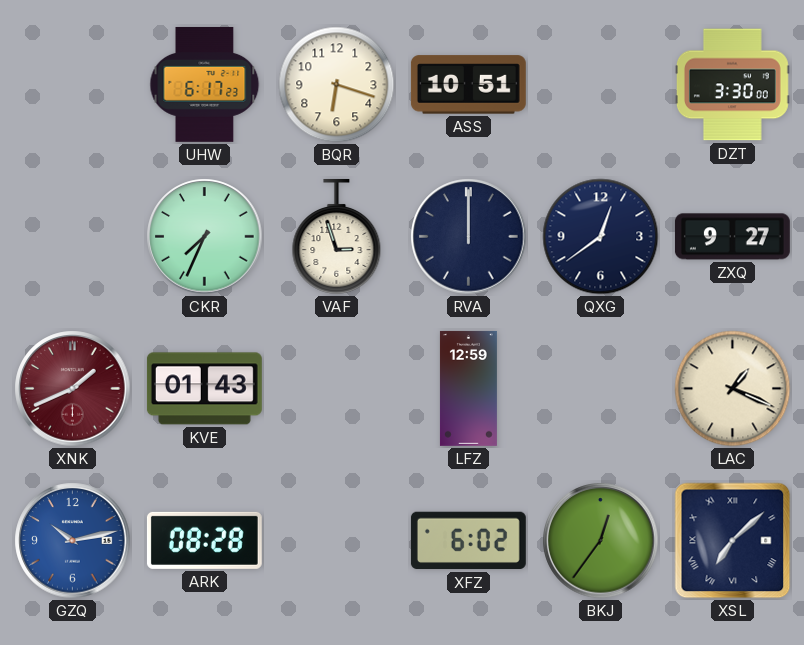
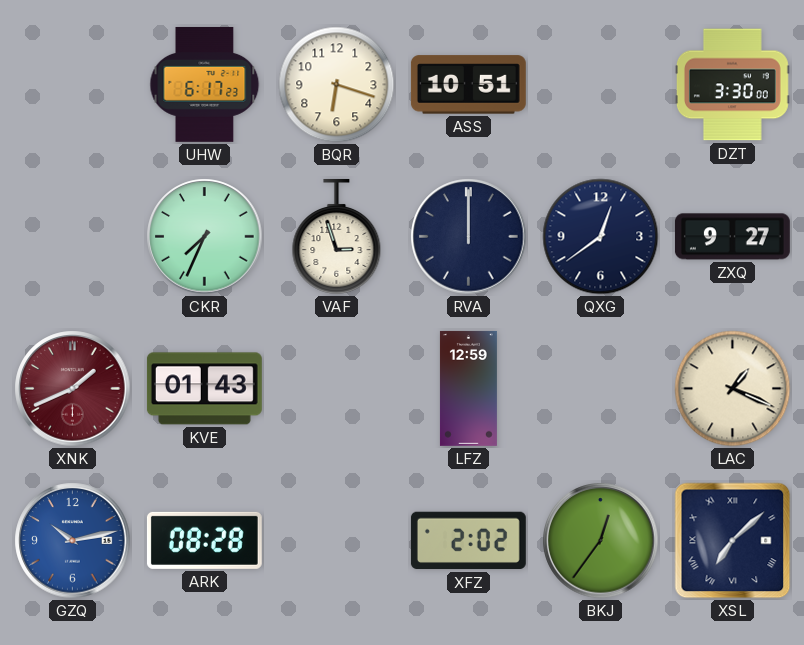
XFZ: 6:02 -> 2:02 (468, 541)
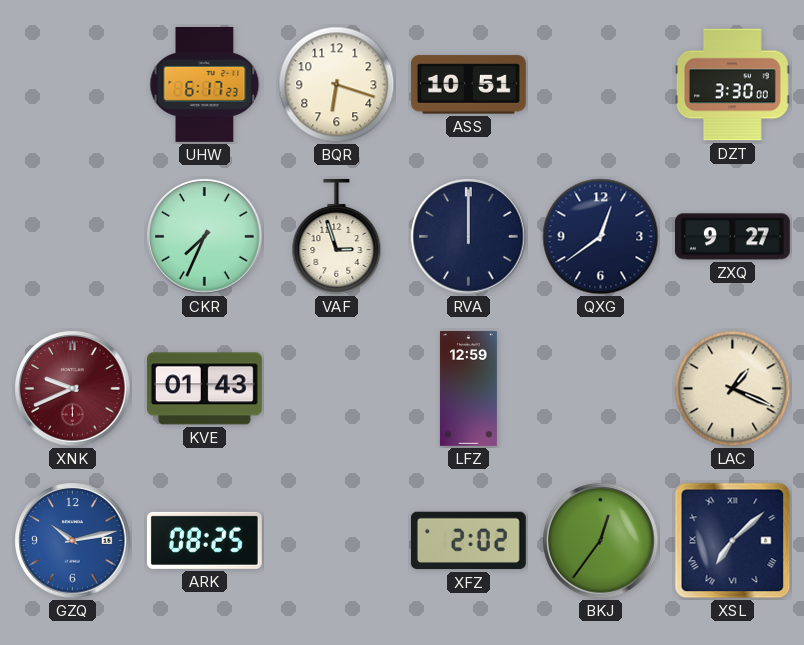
XNK: 1:41 -> 9:41 (73, 389)
ARK: 08:28 -> 08:25 (204, 540)
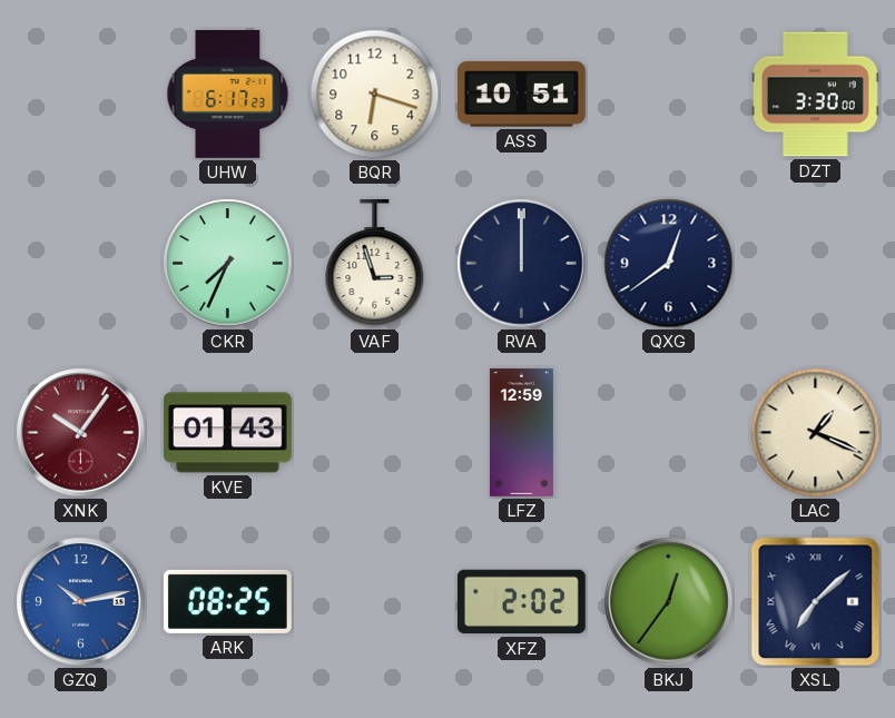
ZXQ: 9:27 -> none (732, 237)
XNK: 9:41 -> 10:06 (81, 433)
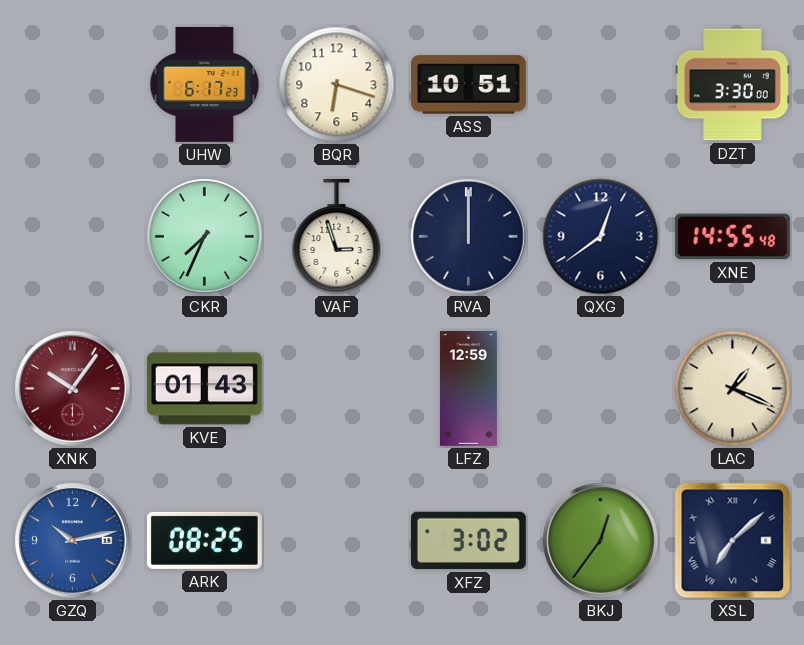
XNE: none -> 14:55 (732, 237)
XFZ: 2:02 -> 3:02 (468, 541)
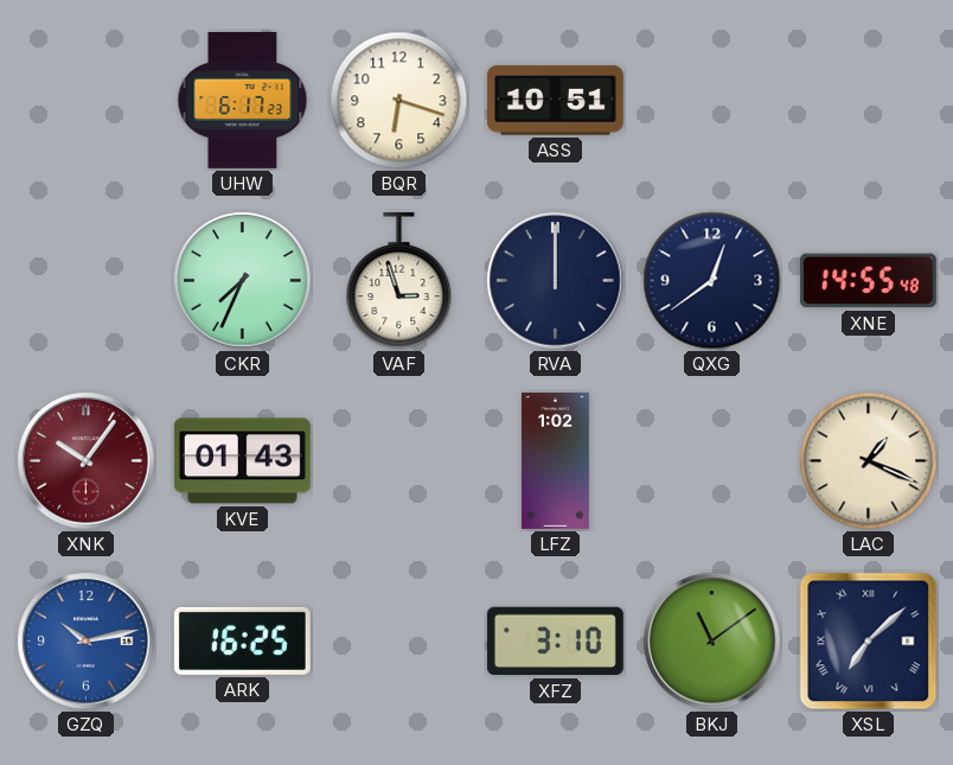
DZT: 3:30 -> none (732, 85)
LFZ: 12:59 -> 1:02 (555, 460)
ARK: 08:25 -> 16:25 (242, 640)
XFZ: 3:02 -> 3:10 (555, 642)
BKJ: 12:36 -> 11:09 (712, 642)
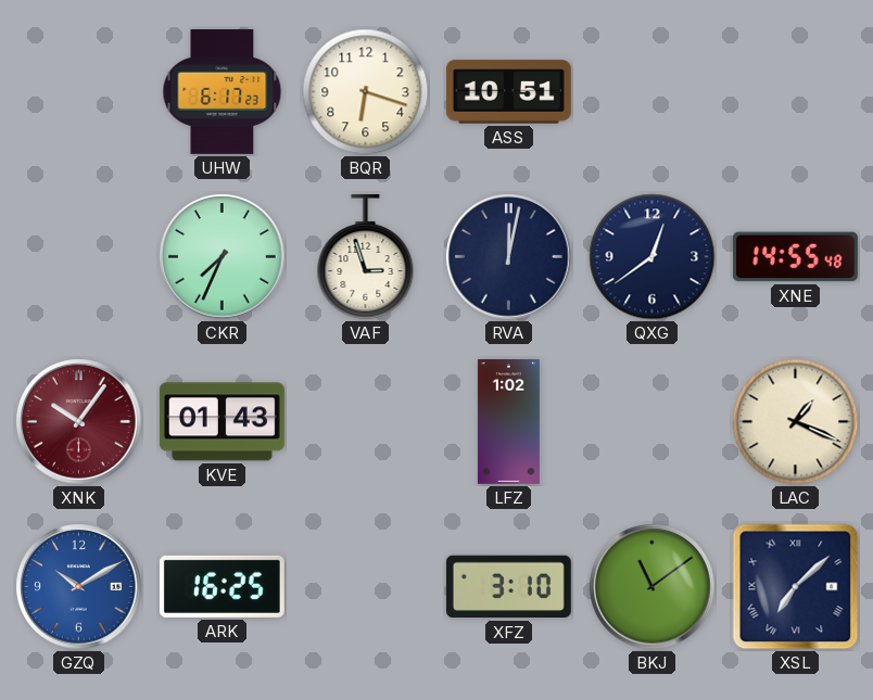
RVA: 12:00 -> 12:02 (509, 257)
GZQ: 10:13 -> 10:10 (79, 587)
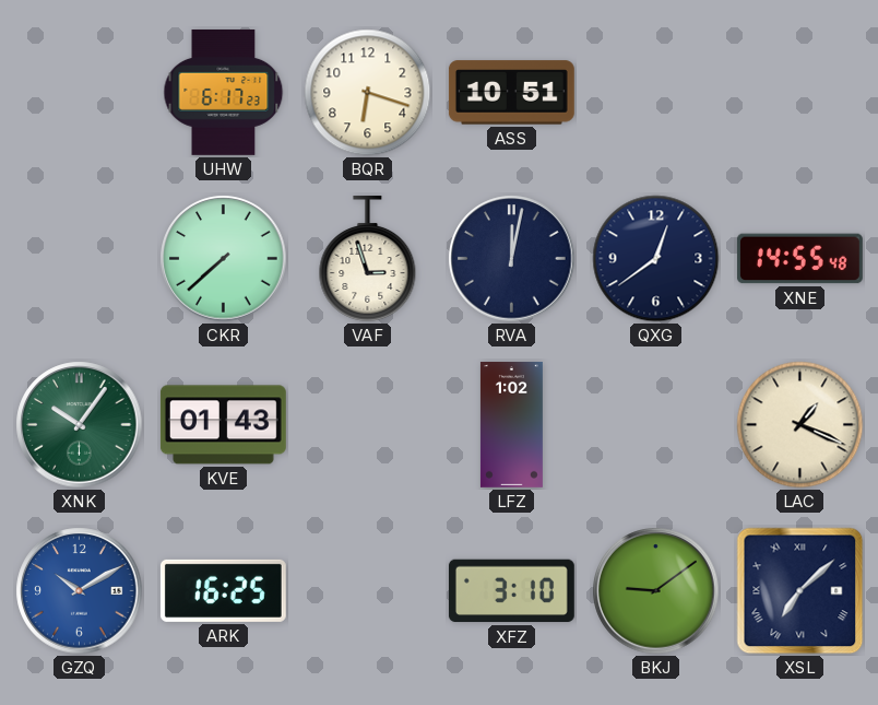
CKR: 7:34 -> 7:38 (224, 259)
XNK dial: burgundy -> green (80, 425)
BKJ: 11:09 -> 9:09 (656, 591)
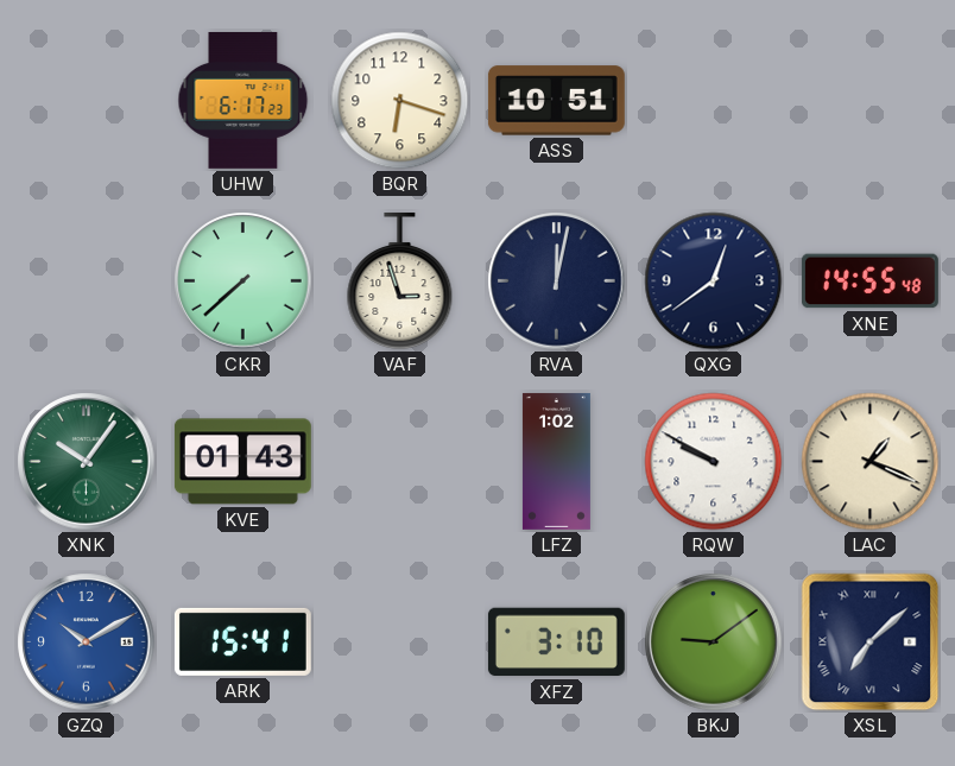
RQW: none -> 9:50 (714, 462)
ARK: 16:25 -> 15:41 (242, 641)
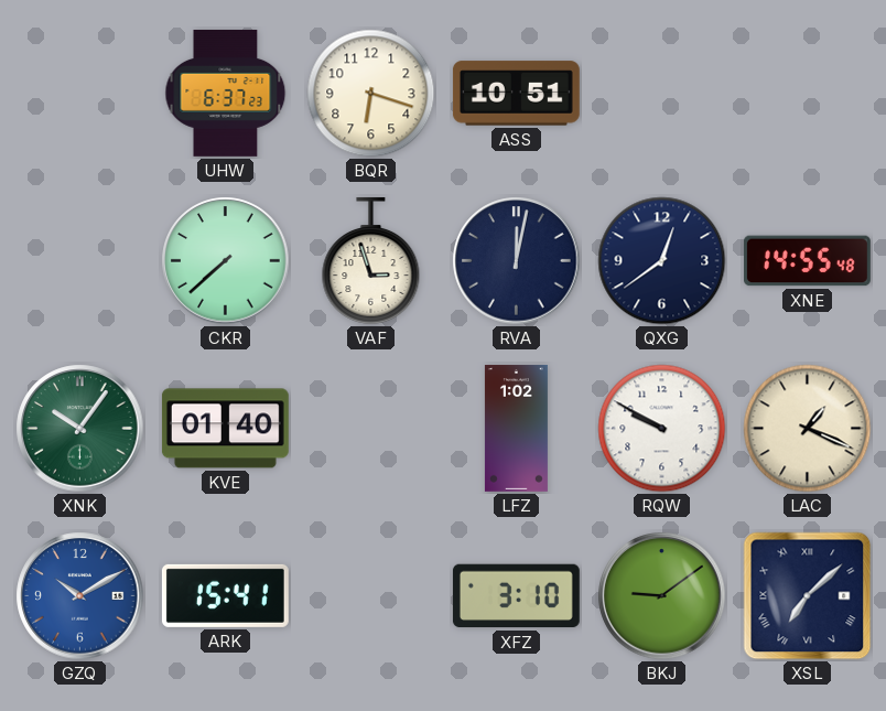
UHW: 6:17 -> 6:37 (226, 93)
KVE: 01:43 -> 01:40 (225, 429)
